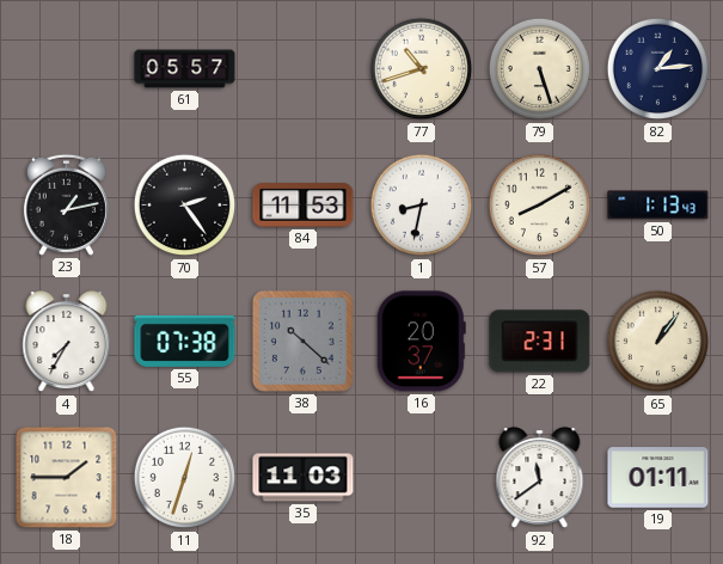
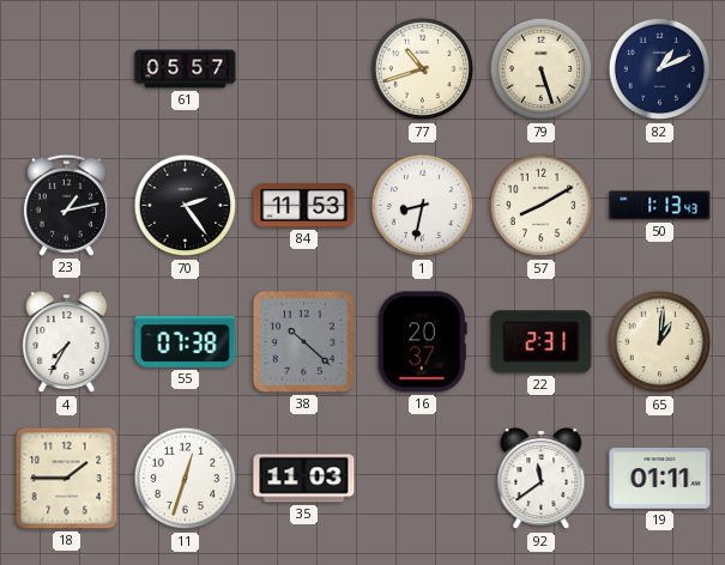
82: 1:14 -> 1:11 (660, 69)
65: 1:06 -> 1:01 (660, 342)
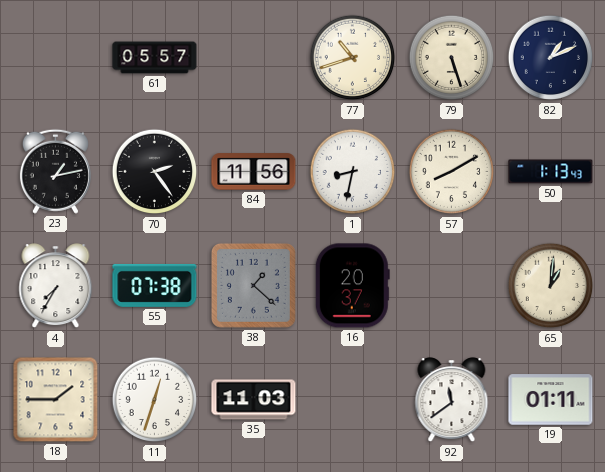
84: 11:53 -> 11:56 (254, 172)
38: 10:22 -> 1:22 (253, 285)
22: 2:31 -> none (542, 342)
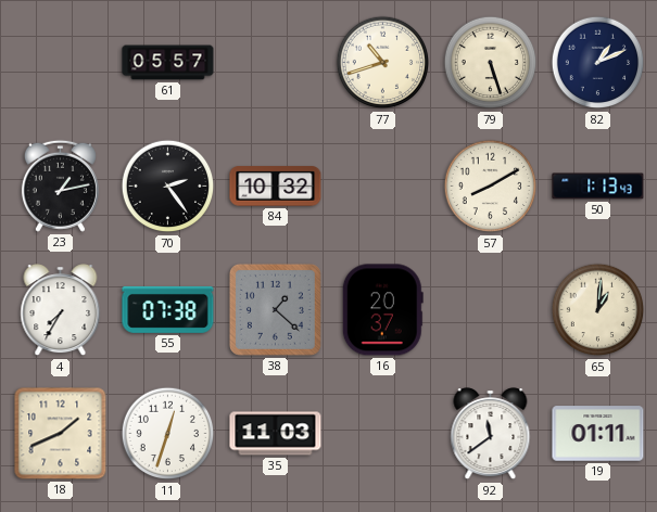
84: 11:56 -> 10:32 (276, 187)
1: 8:32 -> none (353, 172)
18: 1:45 -> 1:41 (61, 434)
